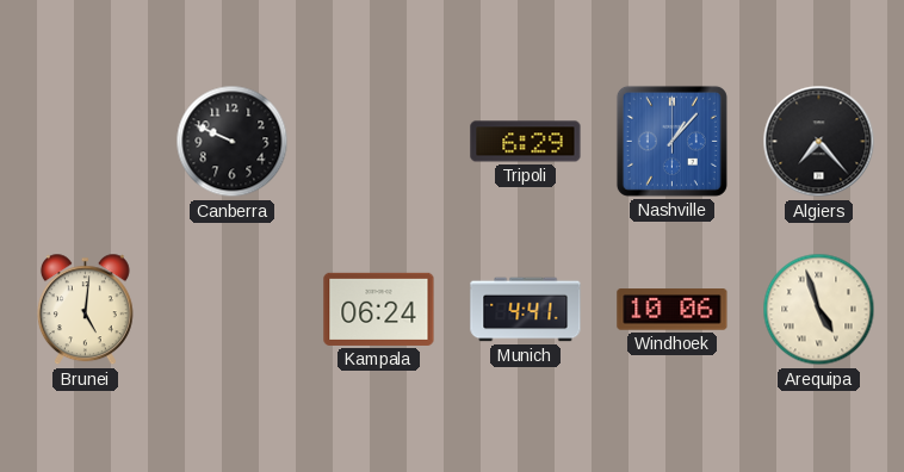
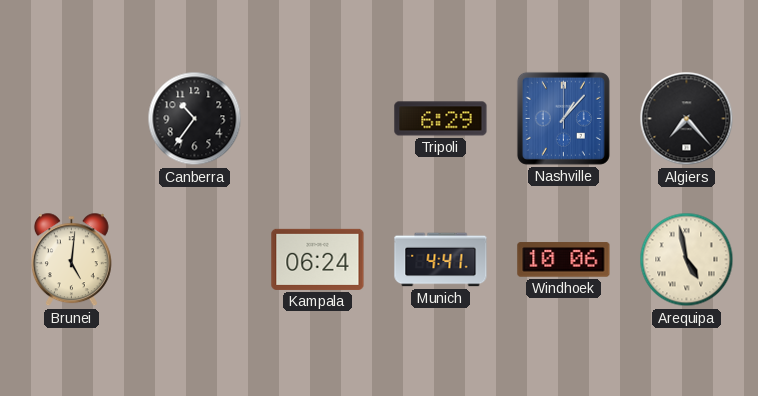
Canberra: 9:49 -> 10:36 (195, 119)
Arequipa: 4:57 -> 4:58 (687, 260)
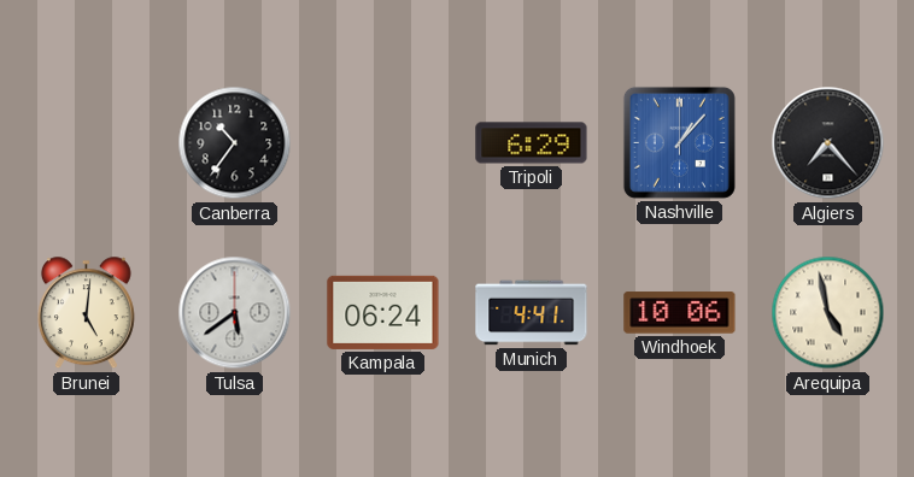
Tulsa: none -> 5:39 (235, 313)
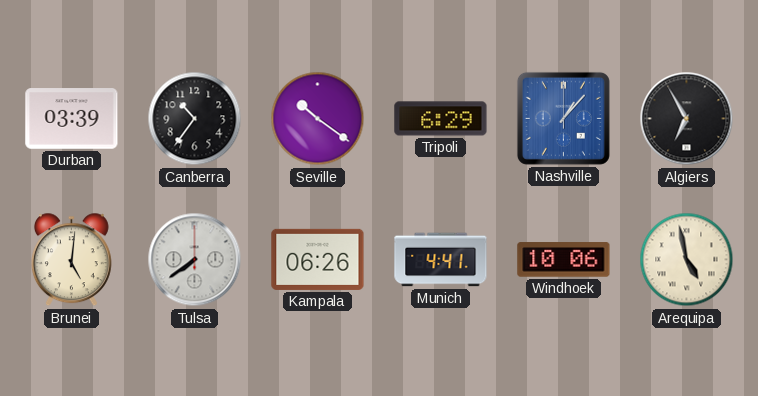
Durban: none -> 03:39 (72, 119)
Seville: none -> 10:21 (318, 119)
Algiers: 7:23 -> 6:55 (687, 119)
Tulsa: 5:39 -> 7:39 (195, 260)
Kampala: 06:24 -> 06:26 (318, 259)
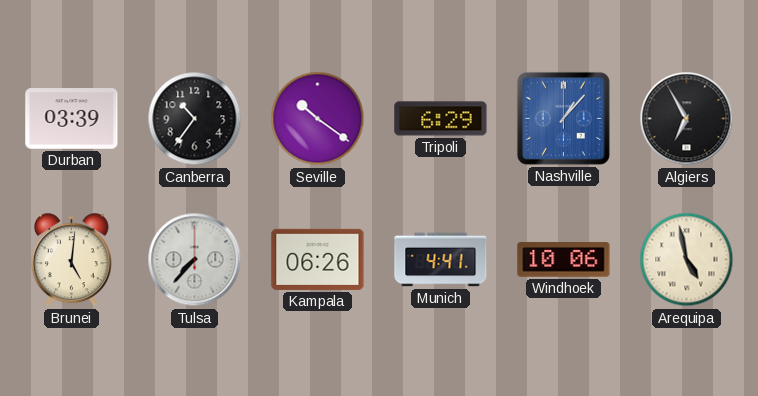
Tulsa: 7:39 -> 7:37 (195, 260)
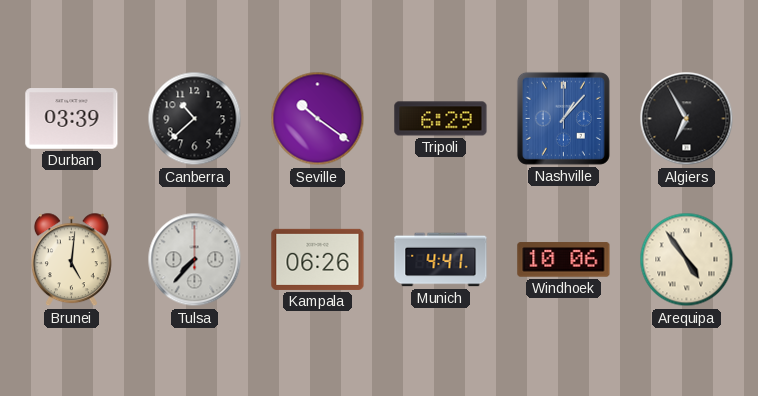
Canberra: 10:36 -> 10:38 (195, 119)
Arequipa: 4:58 -> 4:54 (687, 260)
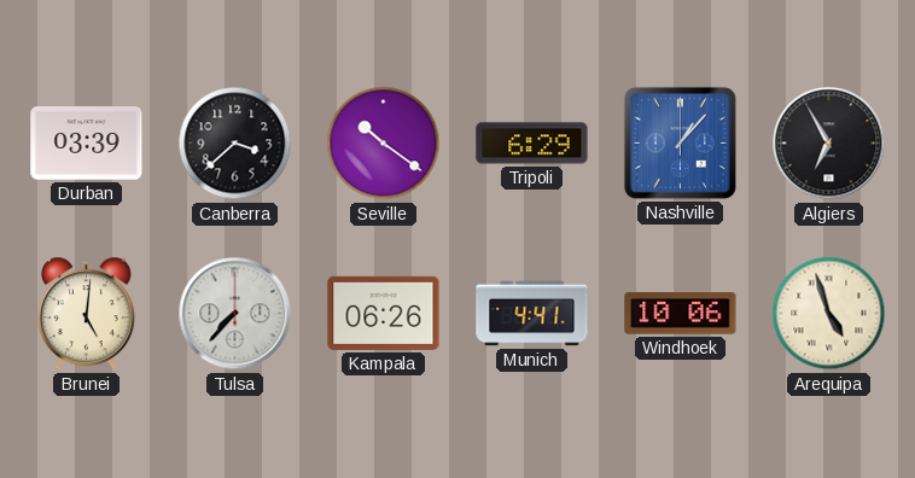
Canberra: 10:38 -> 3:38 (235, 144)
Arequipa: 4:54 -> 4:57 (829, 314)
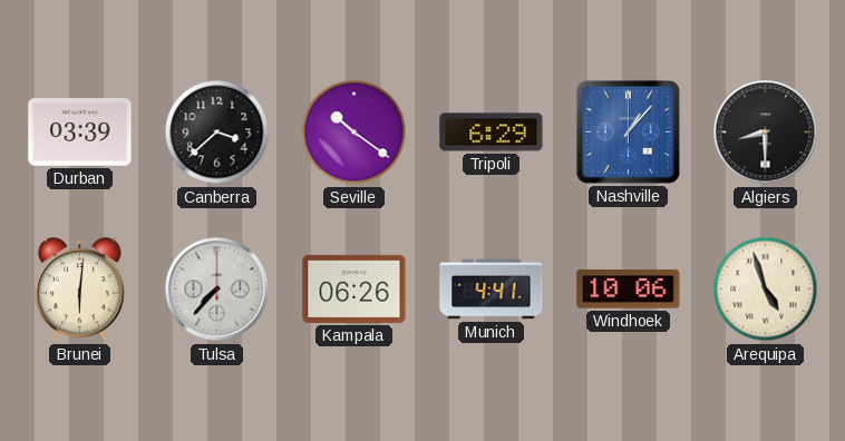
Algiers: 6:55 -> 8:30 (766, 133)
Brunei: 5:01 -> 6:01 (79, 290)
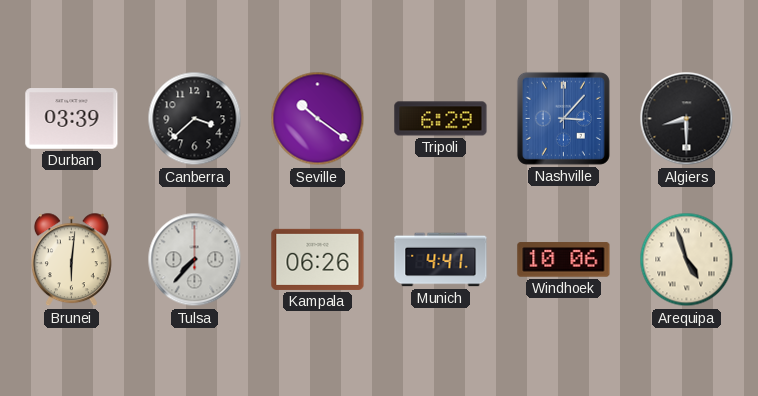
Nashville: 1:07 -> 3:07 (563, 118)
